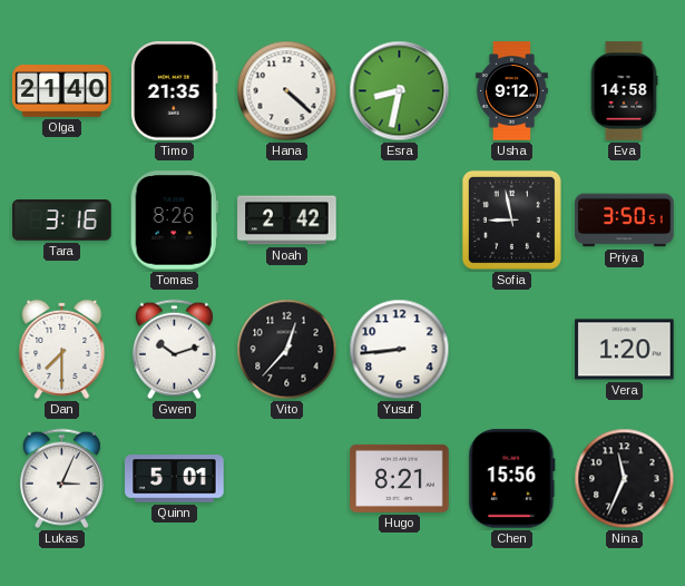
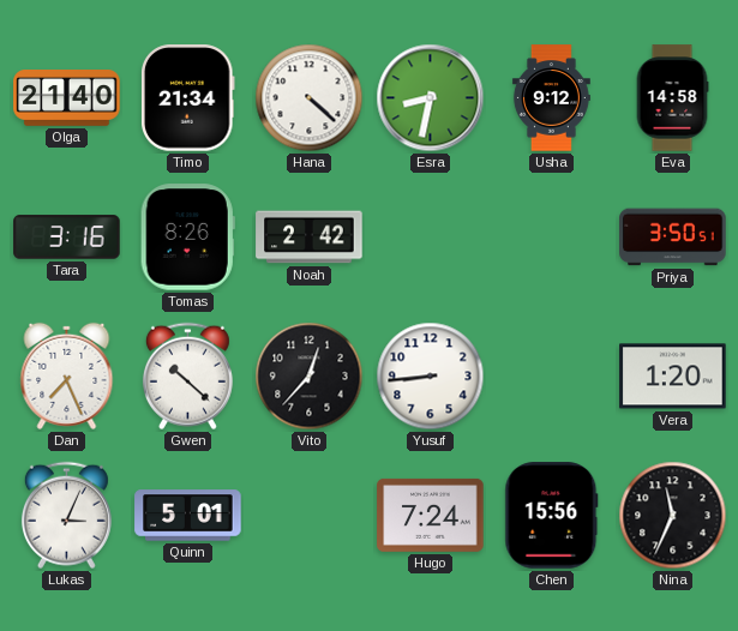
Timo: 21:35 -> 21:34 (188, 98)
Sofia: 8:58 -> none (511, 219)
Dan: 7:30 -> 7:26 (67, 375)
Gwen: 10:12 -> 10:22 (187, 377)
Hugo: 8:21 -> 7:24 (431, 515)
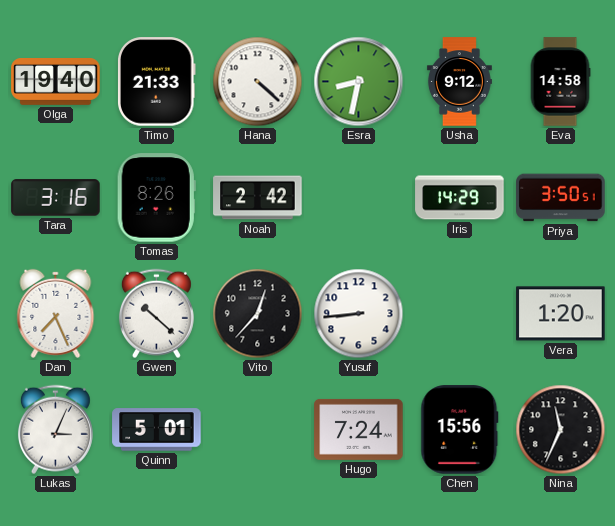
Olga: 21:40 -> 19:40 (56, 82)
Timo: 21:34 -> 21:33 (157, 82)
Iris: none -> 14:29 (460, 198)
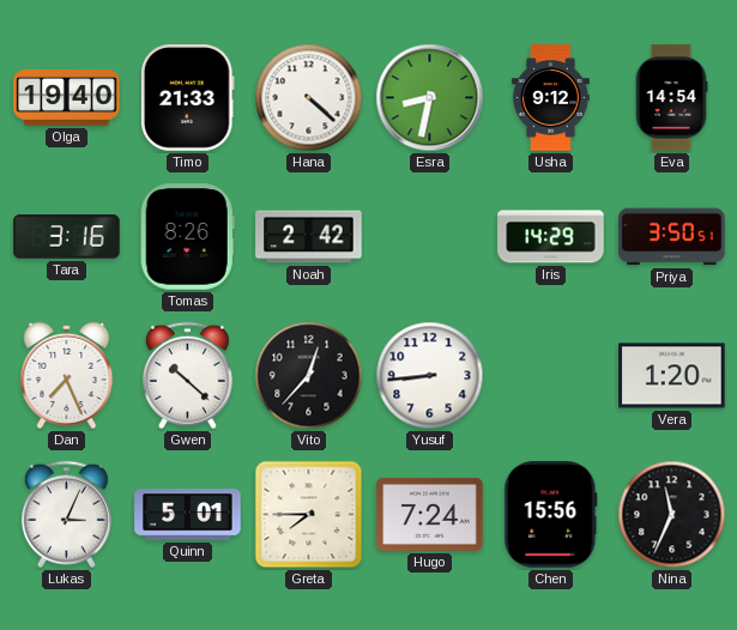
Eva: 14:58 -> 14:54 (671, 98)
Greta: none -> 7:45 (309, 515)
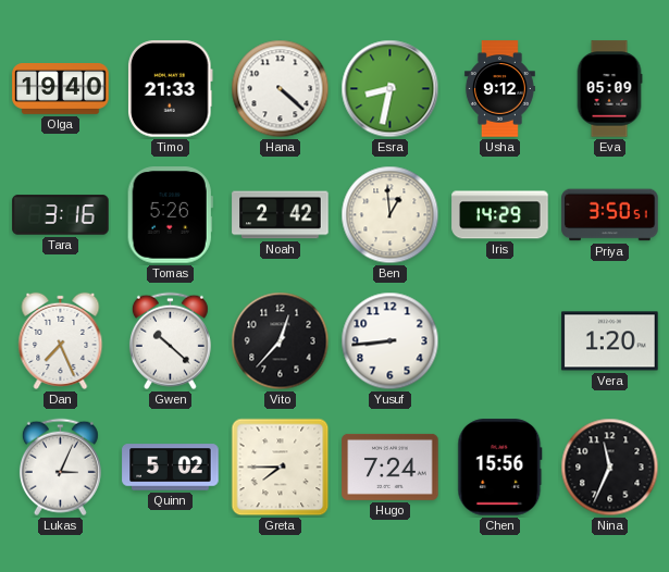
Eva: 14:54 -> 05:09 (609, 89)
Tomas: 8:26 -> 5:26 (170, 215)
Ben: none -> 12:59 (391, 215)
Quinn: 5:01 -> 5:02 (171, 468)
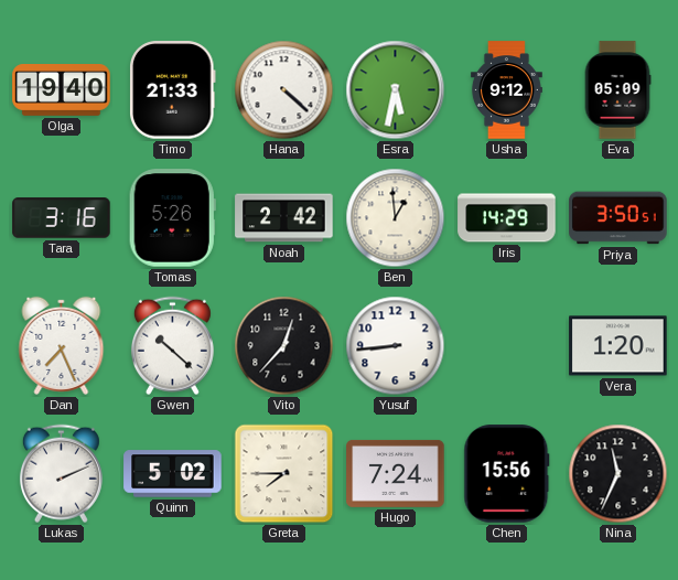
Esra: 8:32 -> 5:32 (396, 90)
Lukas: 3:04 -> 2:11 (61, 474)
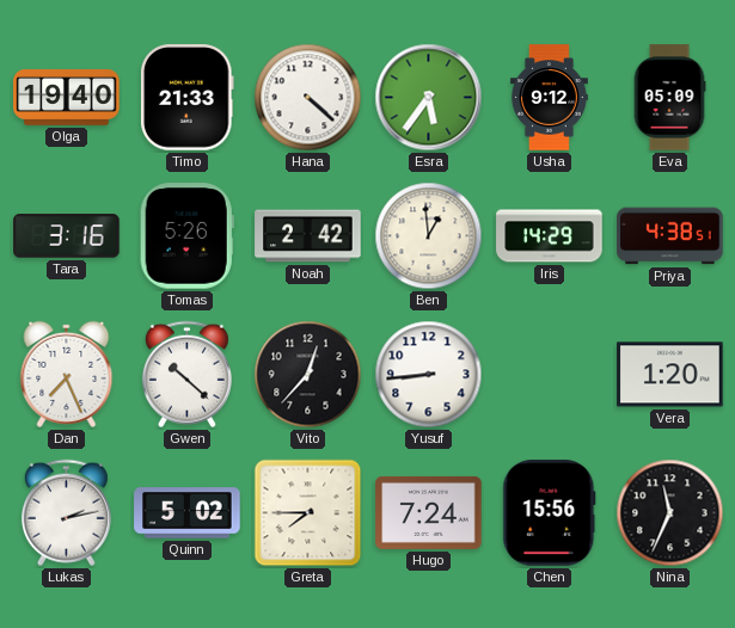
Esra: 5:32 -> 5:36 (429, 98)
Priya: 3:50 -> 4:38 (670, 236)
Lukas: 2:11 -> 2:13 (66, 513)
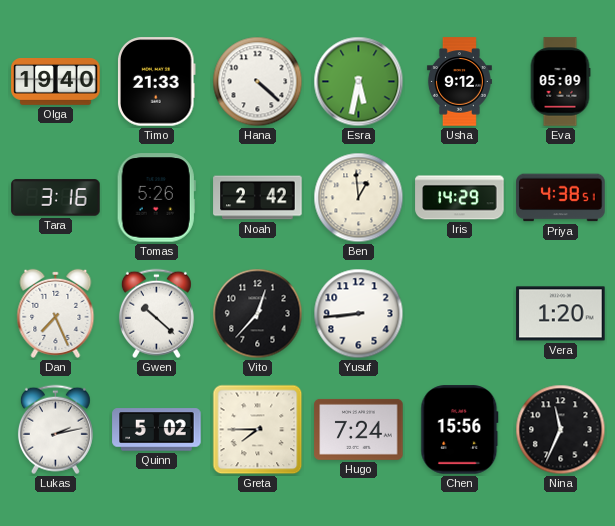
Esra: 5:36 -> 5:32 (359, 82)
